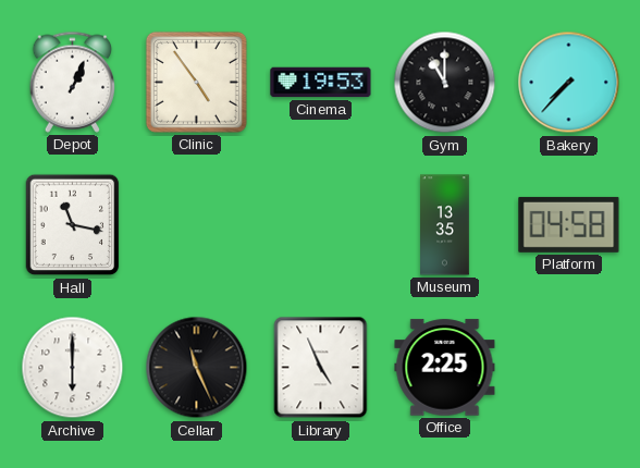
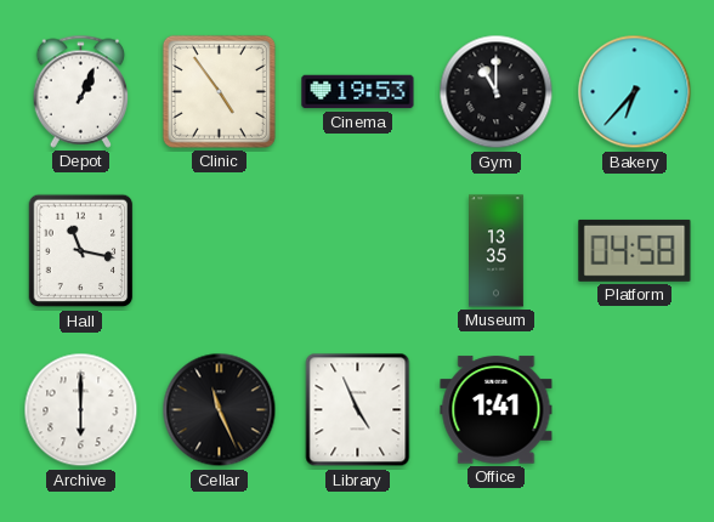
Bakery: 7:37 -> 6:37 (635, 92)
Office: 2:25 -> 1:41 (497, 410)
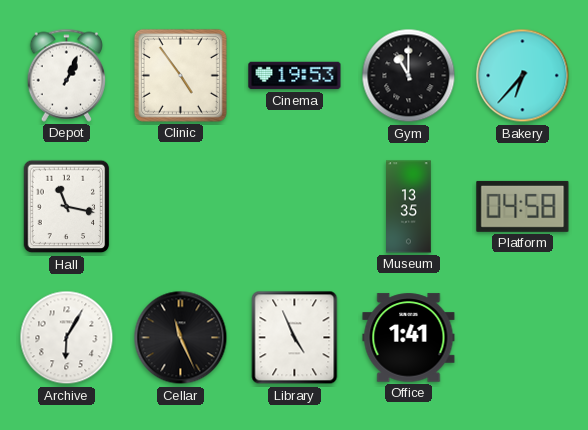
Archive: 6:00 -> 6:05 (67, 338)
